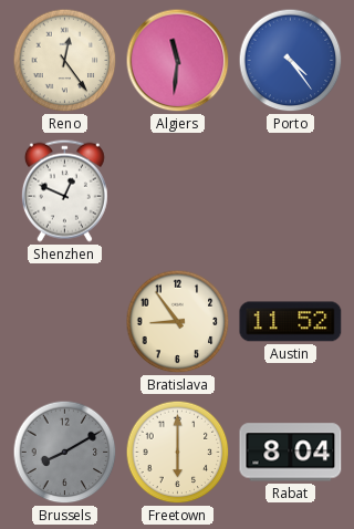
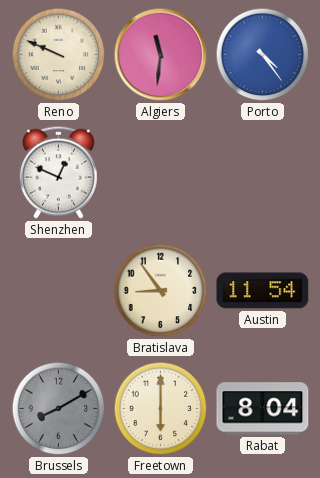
Reno: 12:24 -> 9:49 (59, 55)
Austin: 11:52 -> 11:54 (263, 291)
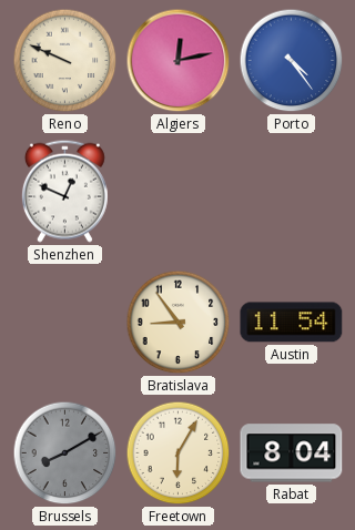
Algiers: 11:31 -> 12:13 (179, 61)
Freetown: 6:00 -> 6:05 (179, 453)
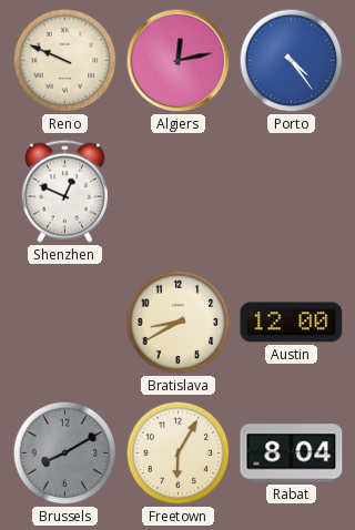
Bratislava: 8:54 -> 8:40 (179, 323)
Austin: 11:54 -> 12:00 (292, 323)
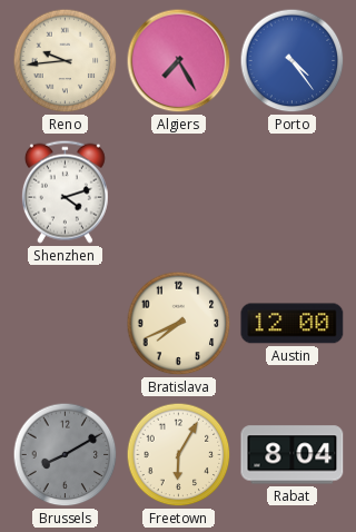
Reno: 9:49 -> 9:44 (66, 61)
Algiers: 12:13 -> 7:25 (179, 61)
Shenzhen: 12:49 -> 4:12 (65, 191)
Bratislava: 8:40 -> 7:41 (179, 324)
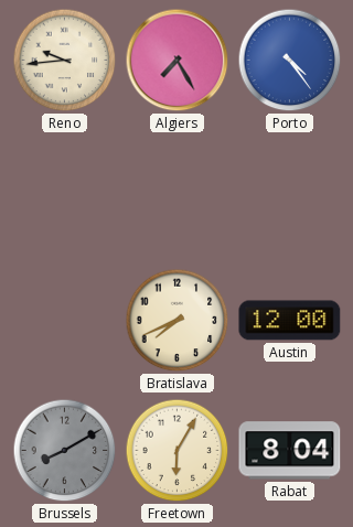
Shenzhen: 4:12 -> none (65, 191)
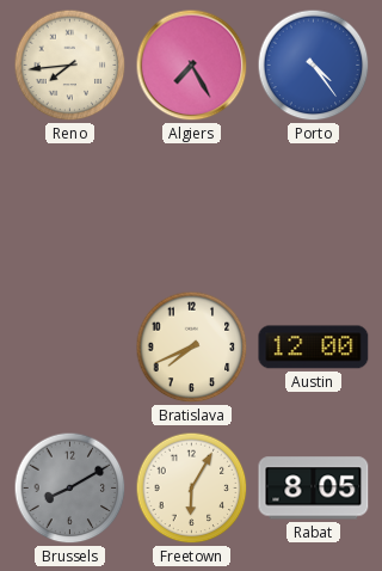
Reno: 9:44 -> 7:44 (70, 66)
Rabat: 8:04 -> 8:05 (314, 489)
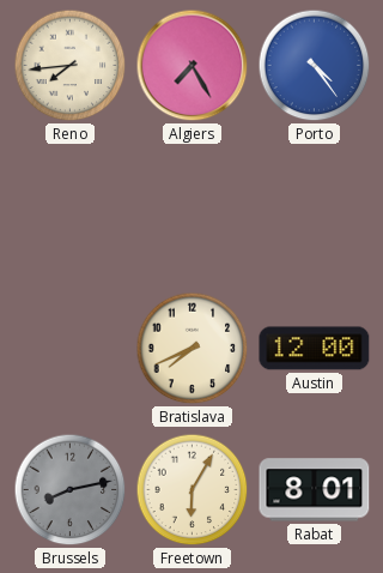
Brussels: 8:10 -> 8:13 (71, 490)
Rabat: 8:05 -> 8:01 (315, 490)
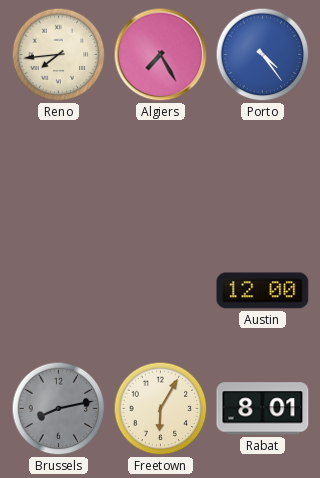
Bratislava: 7:41 -> none (193, 349)
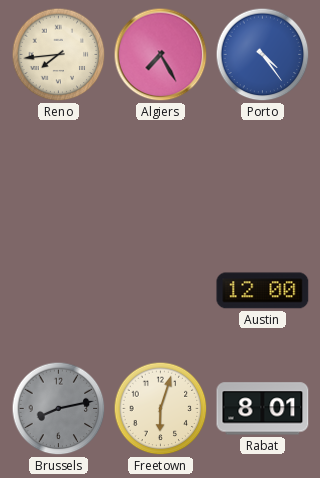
Freetown: 6:05 -> 6:03 (161, 409)
